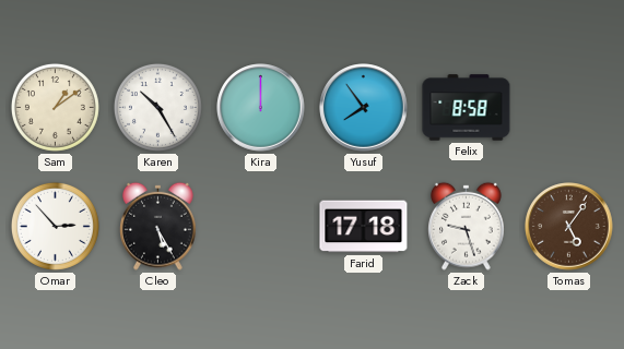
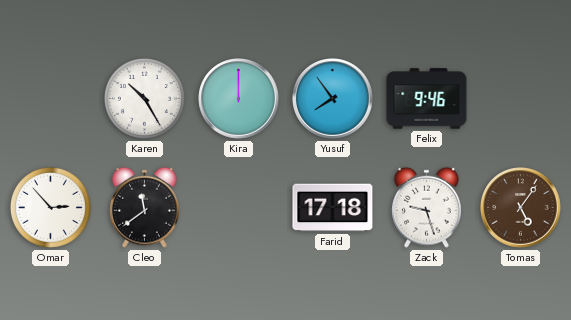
Sam: 1:09 -> none (55, 107)
Felix: 8:58 -> 9:46 (427, 99)
Cleo: 5:25 -> 11:39 (145, 207)
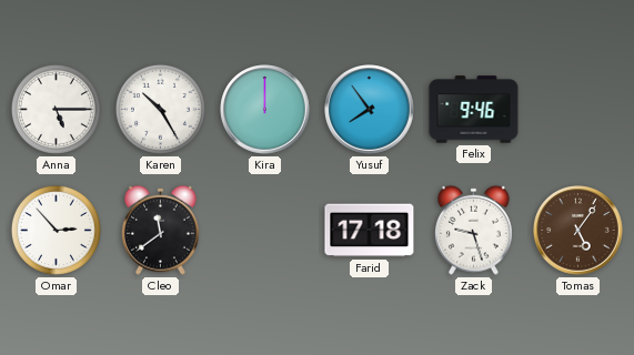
Anna: none -> 5:15 (56, 109)
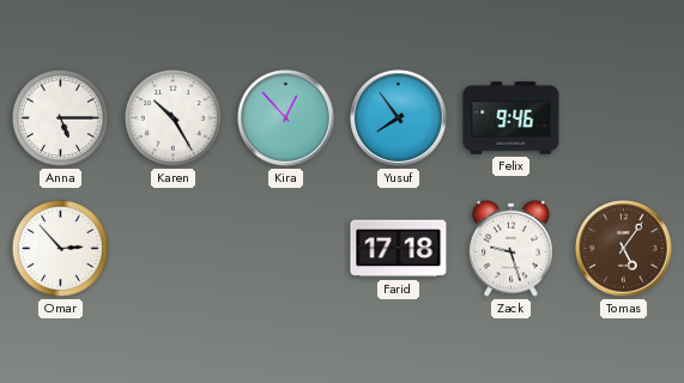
Kira: 12:00 -> 12:53 (286, 118)
Cleo: 11:39 -> none (161, 230)
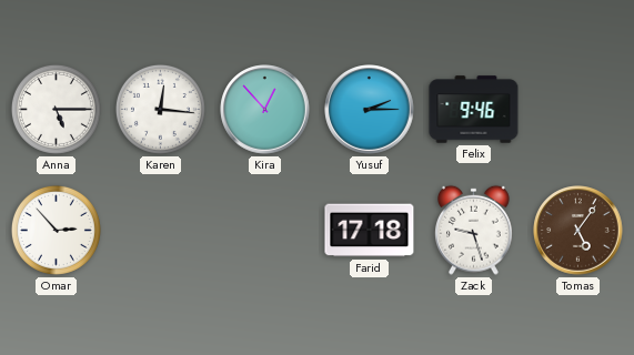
Karen: 10:25 -> 12:16 (160, 109)
Yusuf: 7:54 -> 2:15 (370, 110)
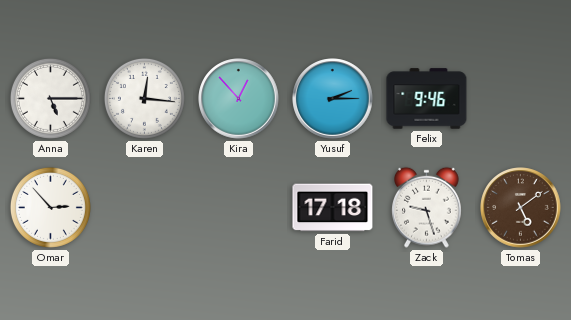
Tomas: 5:06 -> 5:09 (521, 208)
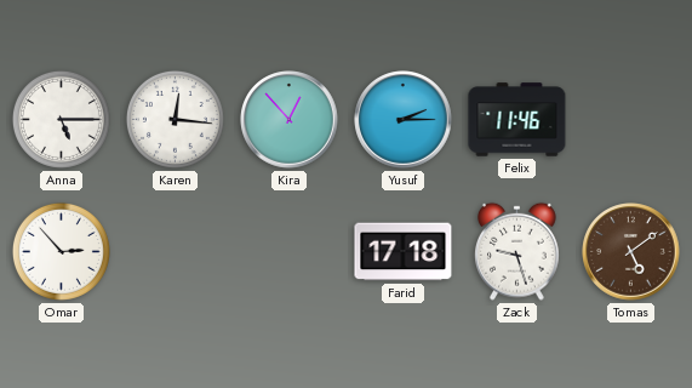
Felix: 9:46 -> 11:46 (517, 120)
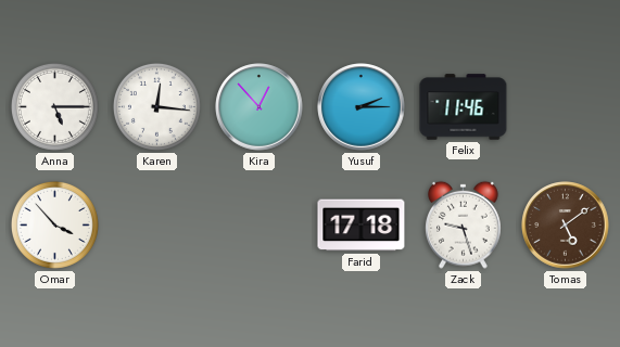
Omar: 2:53 -> 3:53 (54, 224)
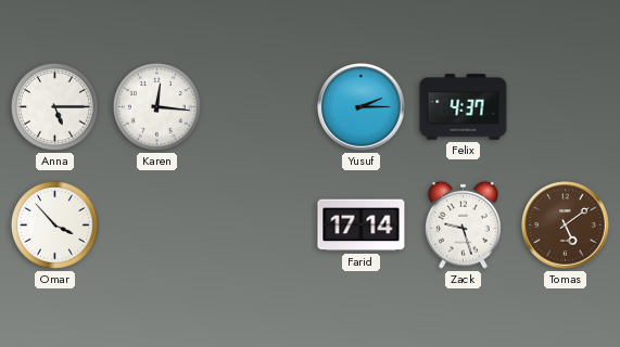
Kira: 12:53 -> none (260, 107)
Felix: 11:46 -> 4:37 (464, 107)
Farid: 17:18 -> 17:14 (362, 226)
